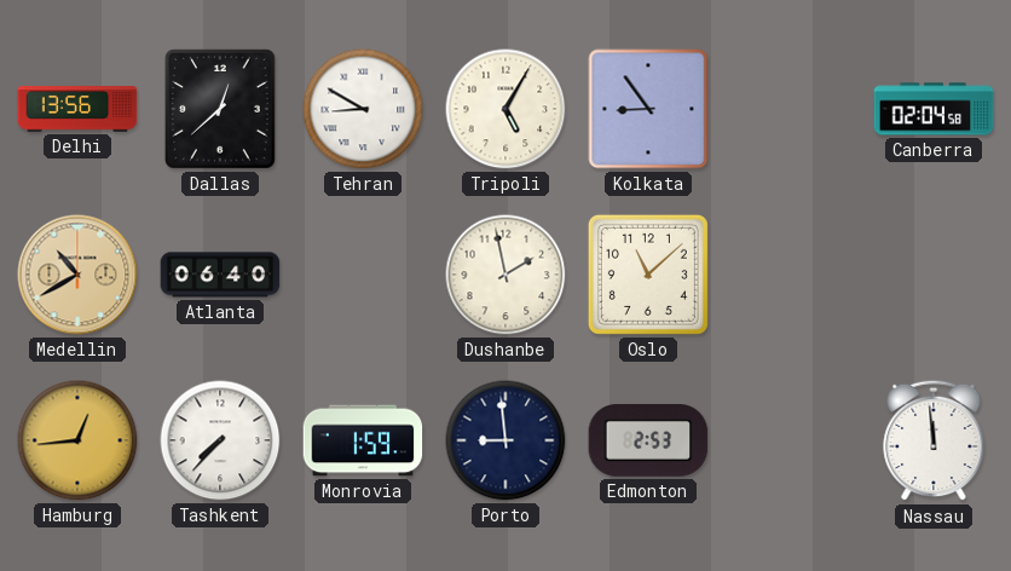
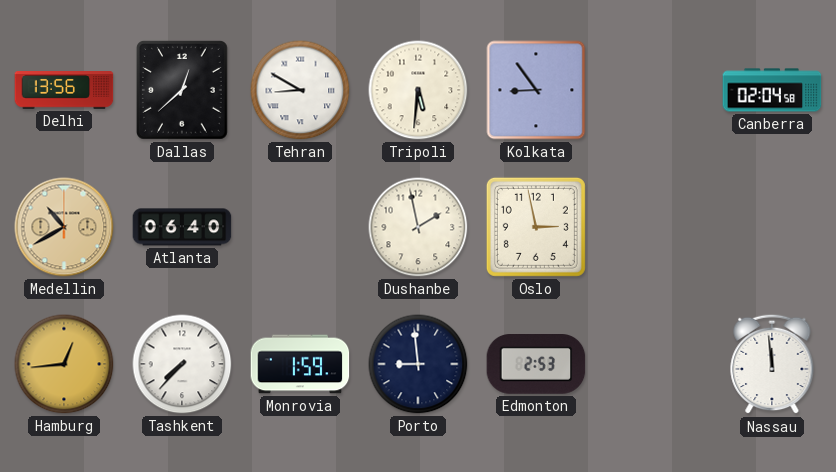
Tripoli: 5:05 -> 5:31 (418, 90)
Oslo: 11:08 -> 2:58 (536, 227)
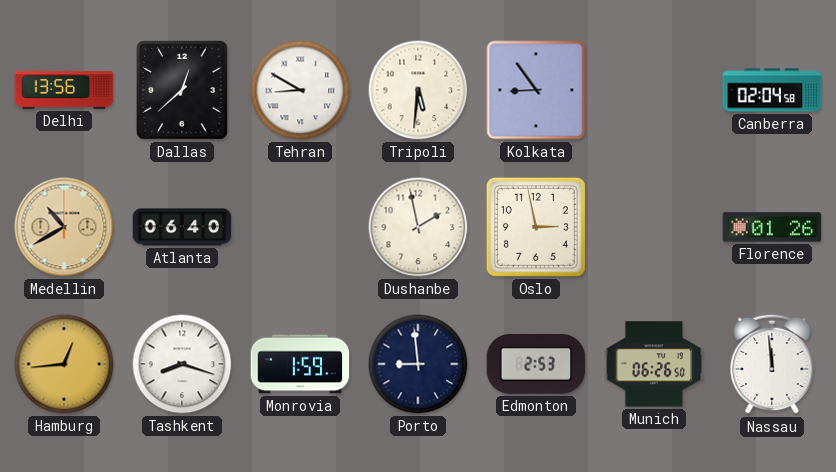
Florence: none -> 01:26 (772, 227)
Tashkent: 7:37 -> 8:18 (182, 364)
Munich: none -> 06:26 (654, 364)
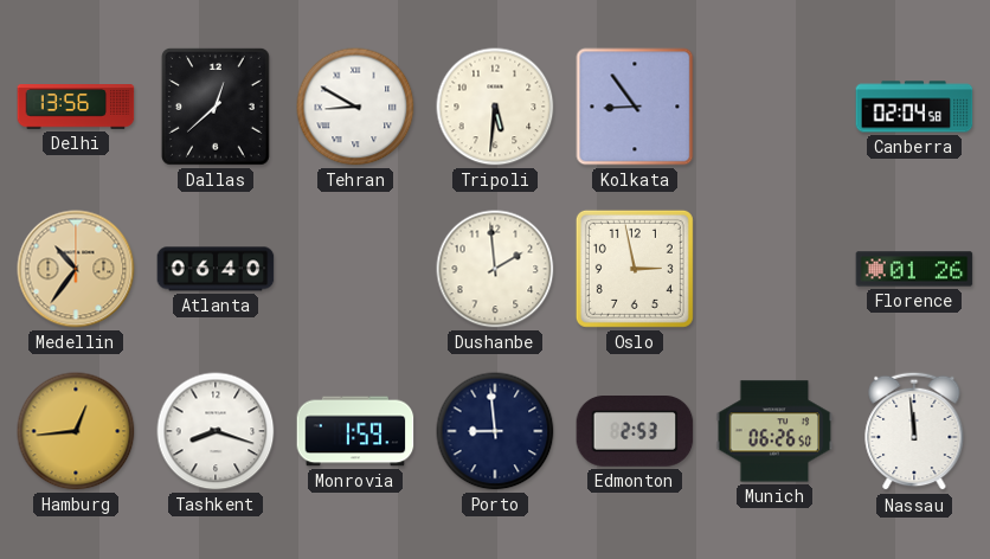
Medellin: 10:40 -> 10:36 (76, 269)
Dushanbe: 1:58 -> 1:59 (495, 269)
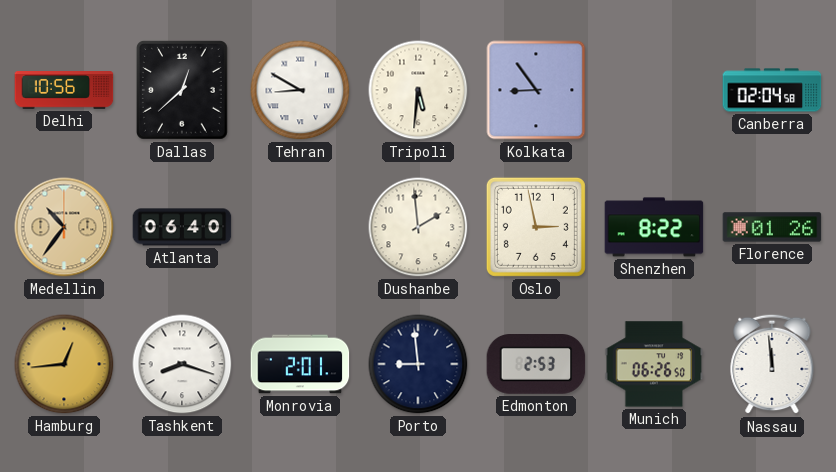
Delhi: 13:56 -> 10:56 (64, 90)
Shenzhen: none -> 8:22 (654, 227)
Monrovia: 1:59 -> 2:01 (300, 364)
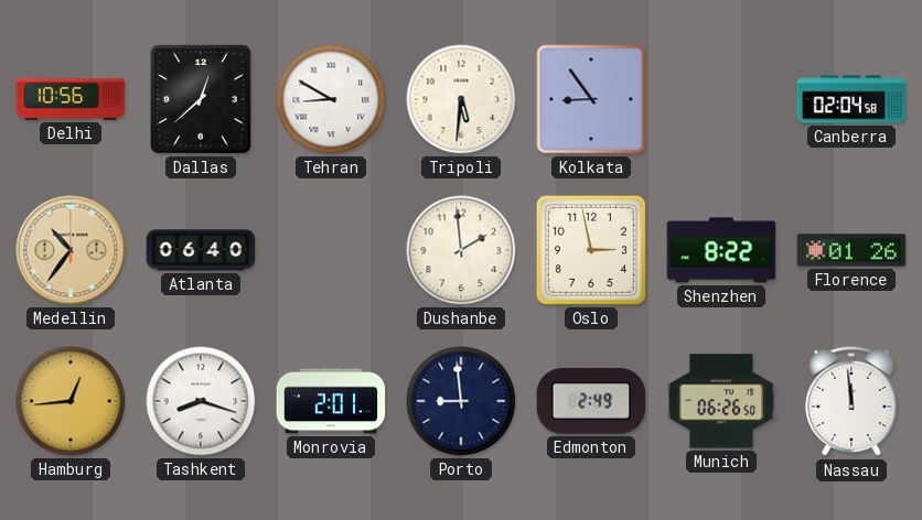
Edmonton: 2:53 -> 2:49 (591, 402)
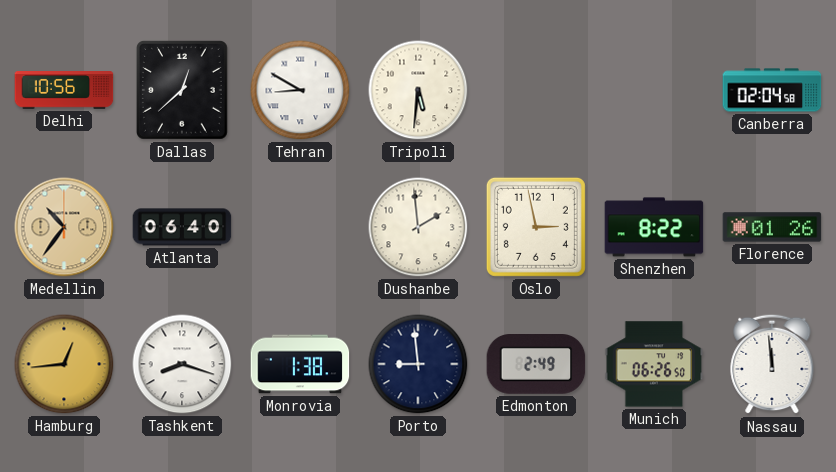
Kolkata: 8:54 -> none (591, 99)
Monrovia: 2:01 -> 1:38 (300, 364)
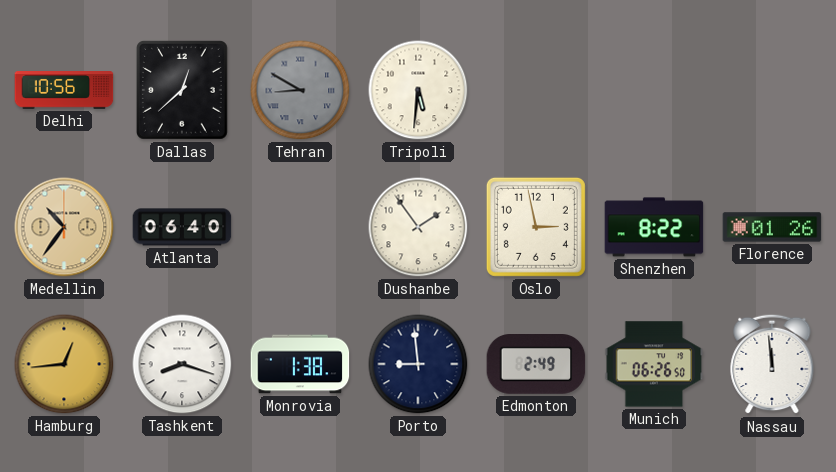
Tehran dial: white -> grey (300, 90)
Canberra: 02:04 -> none (772, 90)
Dushanbe: 1:59 -> 1:54 (418, 227)
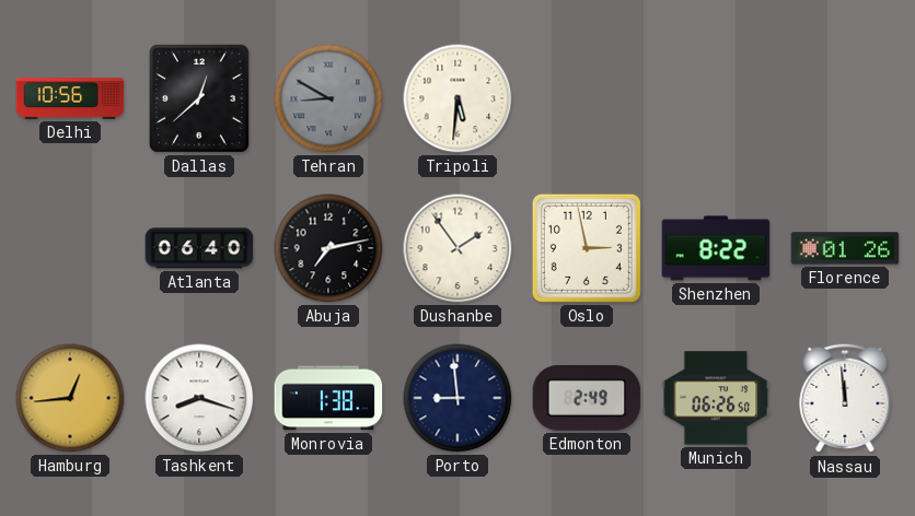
Medellin: 10:36 -> none (64, 227)
Abuja: none -> 7:13 (328, 248)
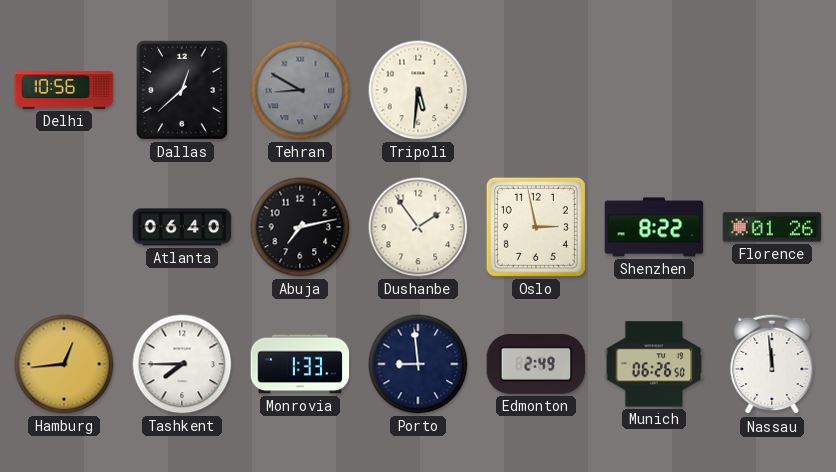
Tashkent: 8:18 -> 7:45 (182, 364)
Monrovia: 1:38 -> 1:33 (300, 364)
